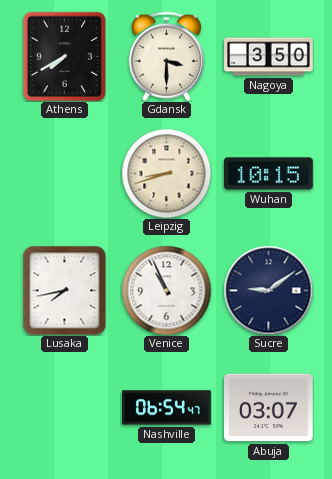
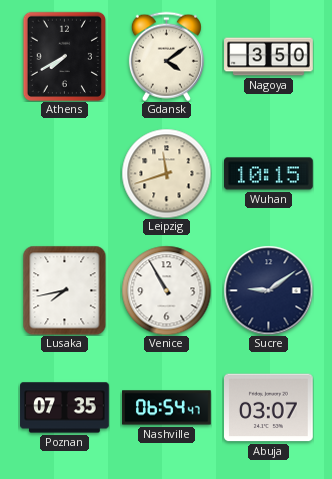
Gdansk: 3:30 -> 4:09 (166, 56)
Leipzig: 8:42 -> 11:42 (166, 173)
Venice: 10:56 -> 10:55 (166, 290)
Poznan: none -> 07:35 (65, 408)
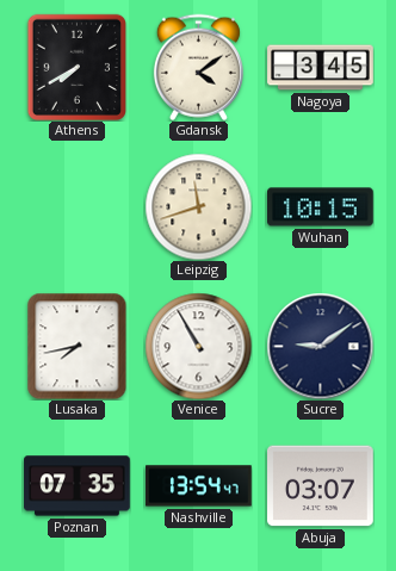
Nagoya: 3:50 -> 3:45 (321, 68)
Nashville: 06:54 -> 13:54 (199, 486)
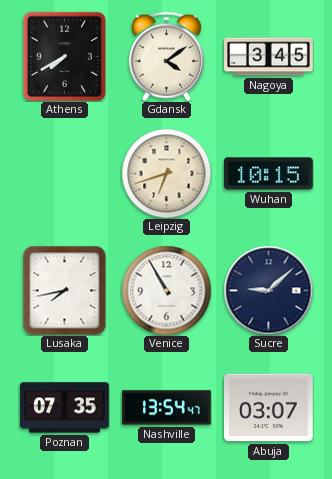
Leipzig: 11:42 -> 6:42 (166, 173)
Sucre: 9:09 -> 9:08 (268, 290)
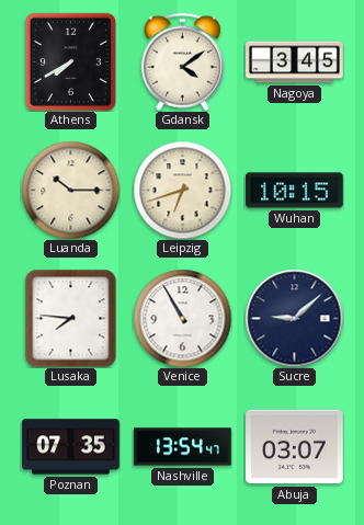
Luanda: none -> 10:15 (70, 190)
Lusaka: 7:43 -> 7:46 (71, 318)
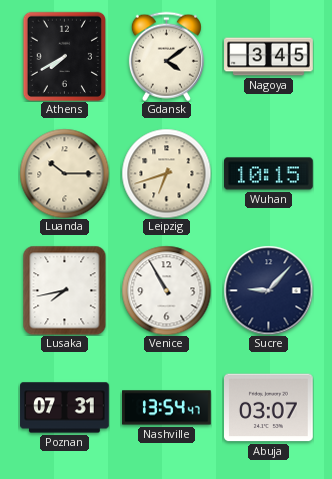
Lusaka: 7:46 -> 7:43 (65, 290)
Sucre: 9:08 -> 9:07 (268, 290)
Poznan: 07:35 -> 07:31 (65, 408)
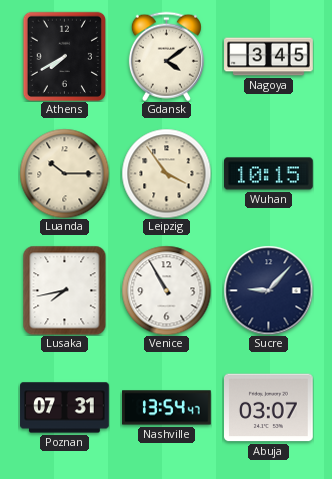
Leipzig: 6:42 -> 3:54 (166, 173)
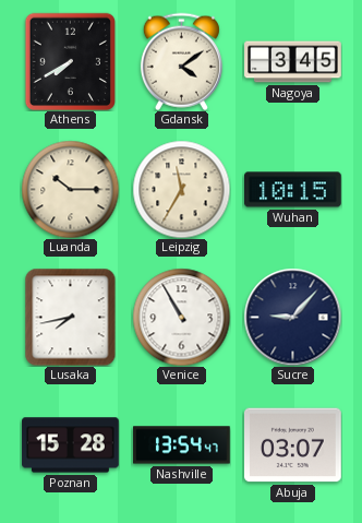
Leipzig: 3:54 -> 11:35 (181, 189)
Poznan: 07:31 -> 15:28 (71, 445)
